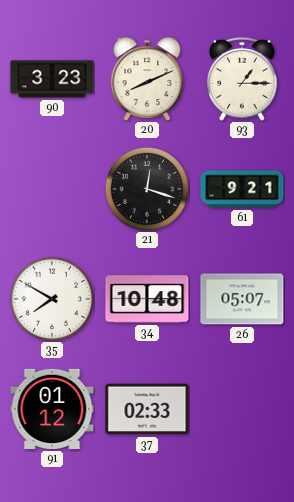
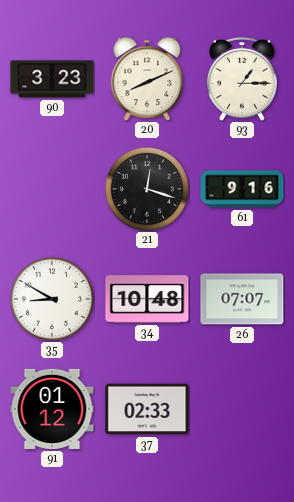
61: 9:21 -> 9:16 (242, 189)
35: 7:50 -> 8:50 (51, 298)
26: 05:07 -> 07:07 (242, 299)
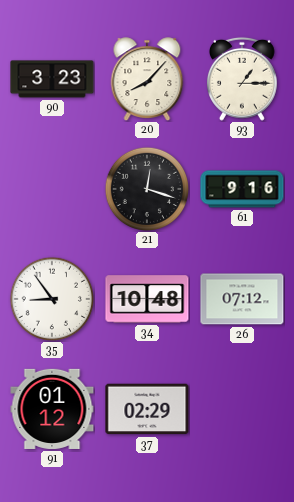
20: 8:11 -> 8:07 (147, 79)
35: 8:50 -> 8:54 (51, 298)
26: 07:07 -> 07:12 (242, 299)
37: 02:33 -> 02:29 (147, 409)
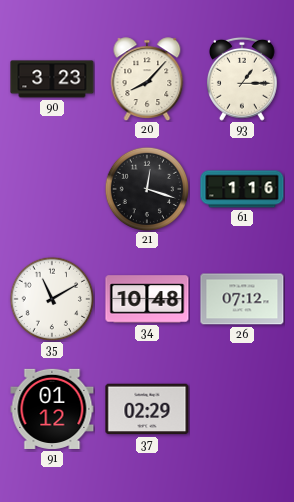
61: 9:16 -> 1:16 (242, 189)
35: 8:54 -> 11:10 (51, 298)
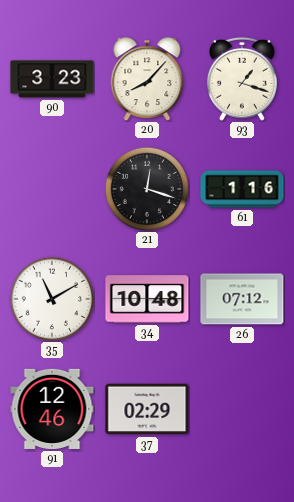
93: 1:15 -> 1:18 (242, 79)
91: 01:12 -> 12:46 (52, 409)
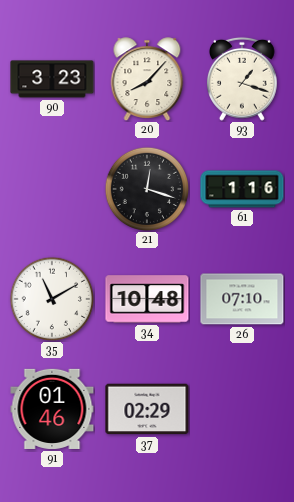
26: 07:12 -> 07:10 (242, 299)
91: 12:46 -> 01:46 (52, 409)
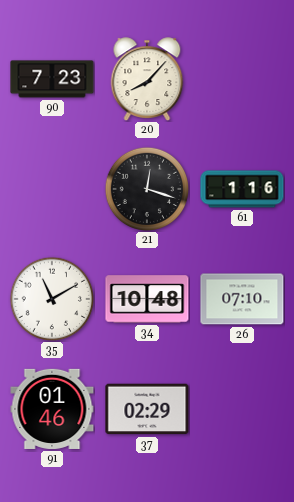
90: 3:23 -> 7:23 (52, 79)
93: 1:18 -> none (242, 79)
